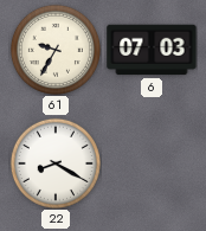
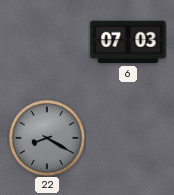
61: 9:35 -> none (56, 50)
22 dial: white -> grey (47, 138)
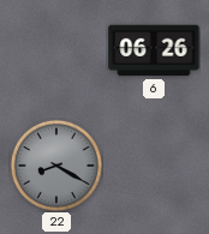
6: 07:03 -> 06:26 (154, 50)
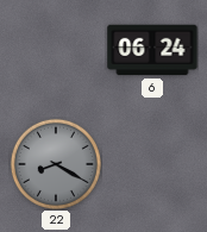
6: 06:26 -> 06:24 (152, 50)
